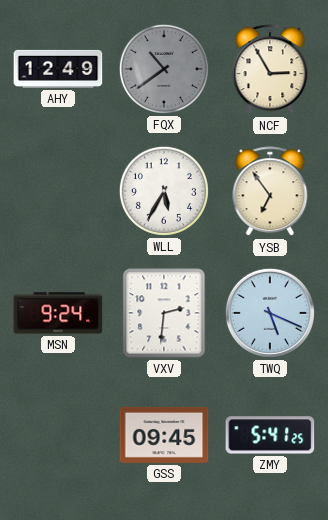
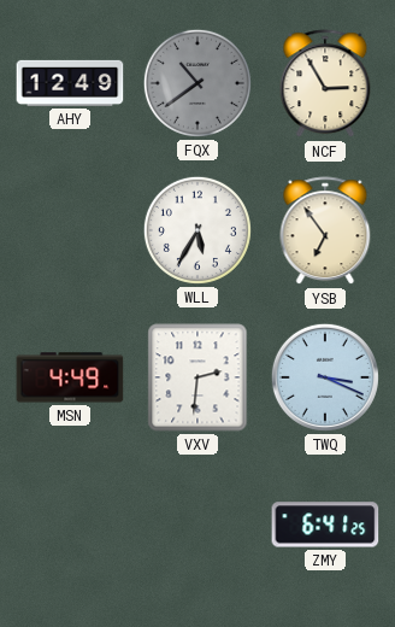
MSN: 9:24 -> 4:49 (70, 377)
TWQ: 5:19 -> 3:19 (325, 377)
GSS: 09:45 -> none (164, 435)
ZMY: 5:41 -> 6:41 (325, 525)
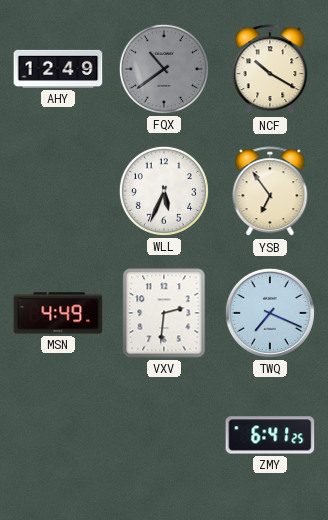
NCF: 2:55 -> 10:20 (270, 70)
WLL: 5:35 -> 5:34 (164, 191)
TWQ: 3:19 -> 7:19 (270, 313)
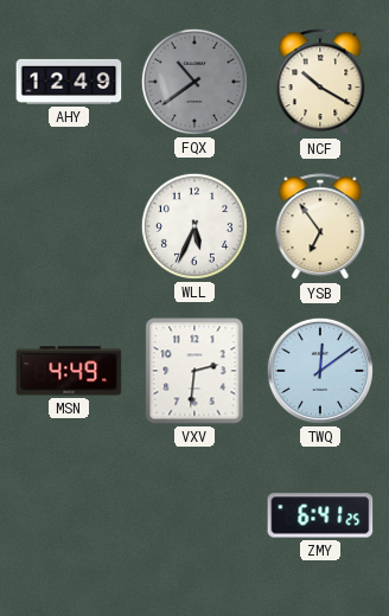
TWQ: 7:19 -> 12:09 (320, 371)
